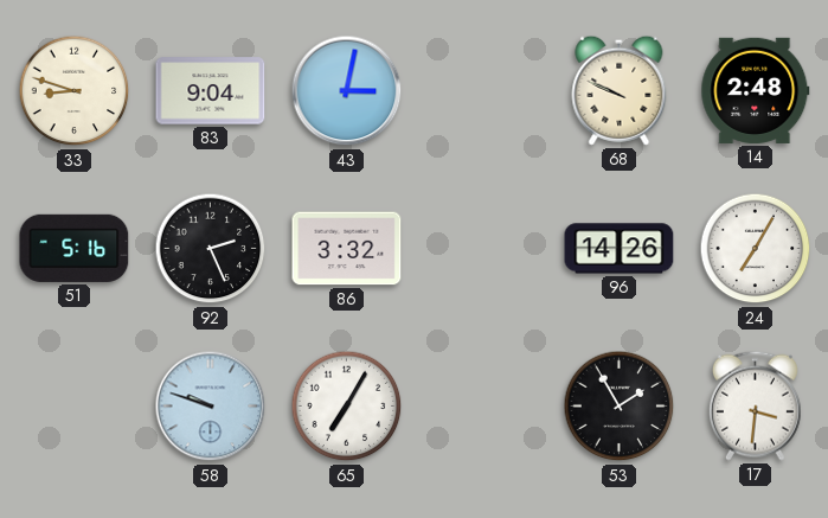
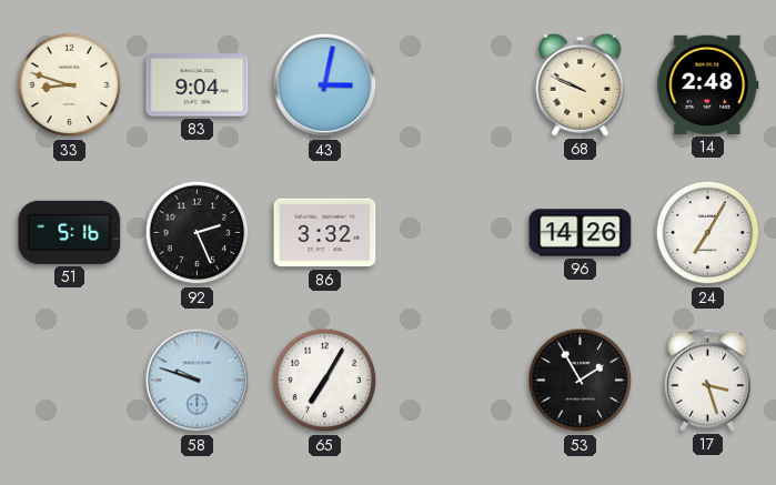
17: 3:31 -> 3:27 (707, 380)
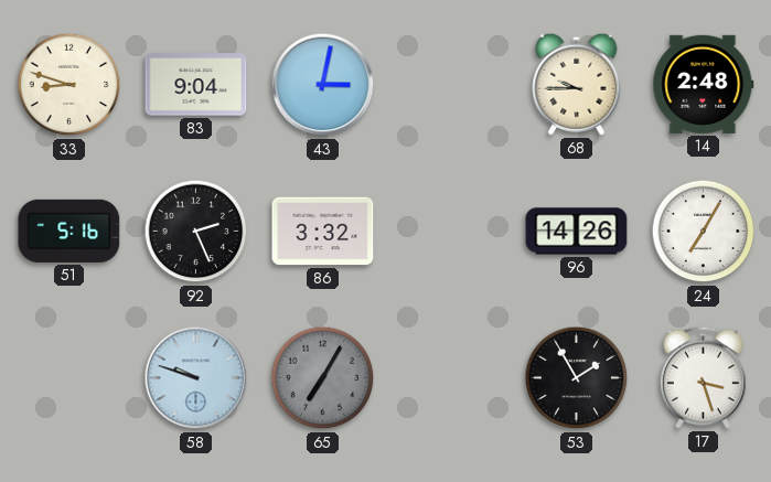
68: 9:49 -> 9:45 (577, 84)
65 dial: white -> grey (323, 378)
